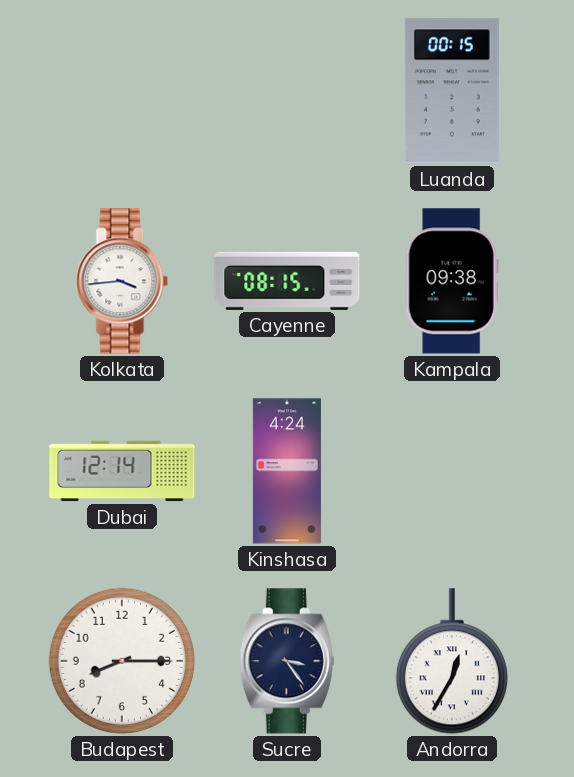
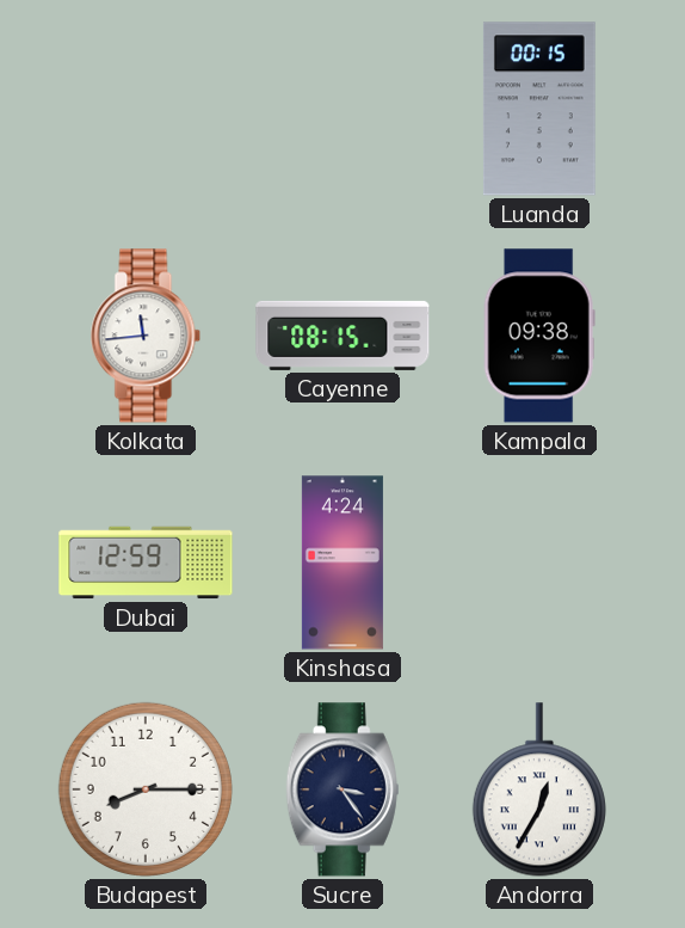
Kolkata: 3:44 -> 11:44 (146, 336)
Dubai: 12:14 -> 12:59 (146, 563)
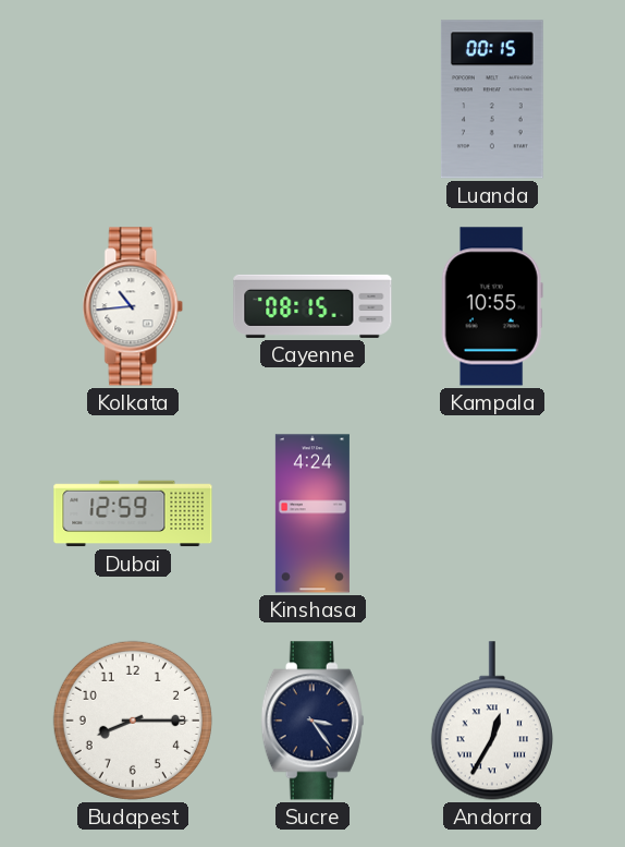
Kolkata: 11:44 -> 10:44 (133, 306)
Kampala: 09:38 -> 10:55 (492, 306)
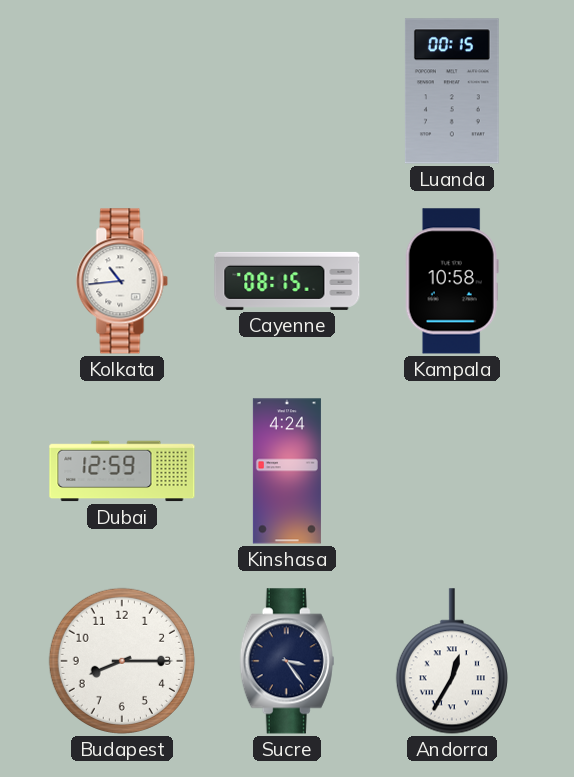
Kampala: 10:55 -> 10:58 (452, 281)
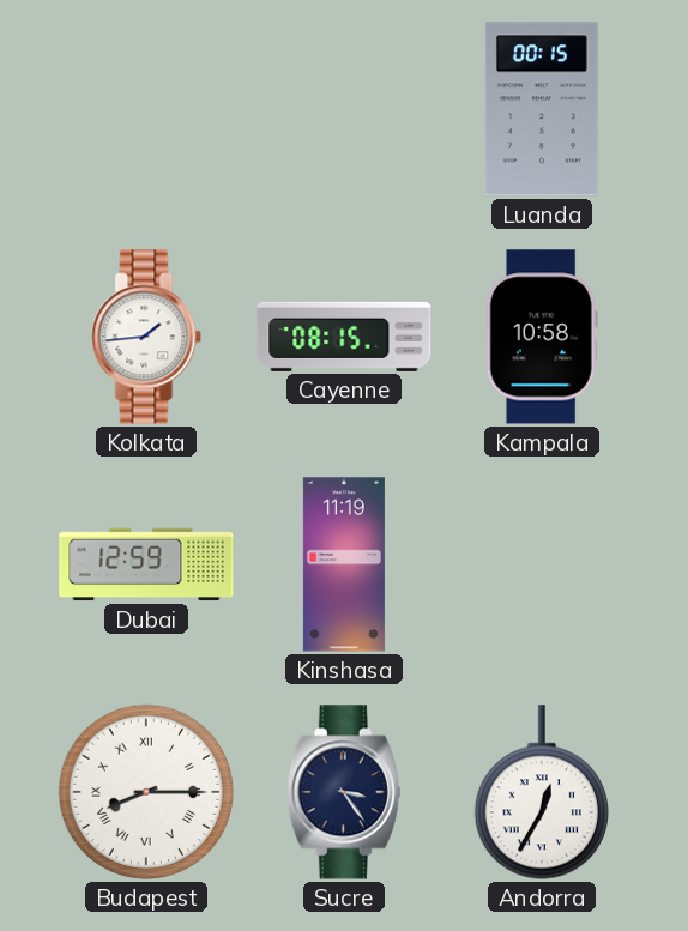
Kolkata: 10:44 -> 1:44 (146, 337)
Kinshasa: 4:24 -> 11:19 (344, 564)
Budapest numerals: Arabic -> Roman (146, 792)
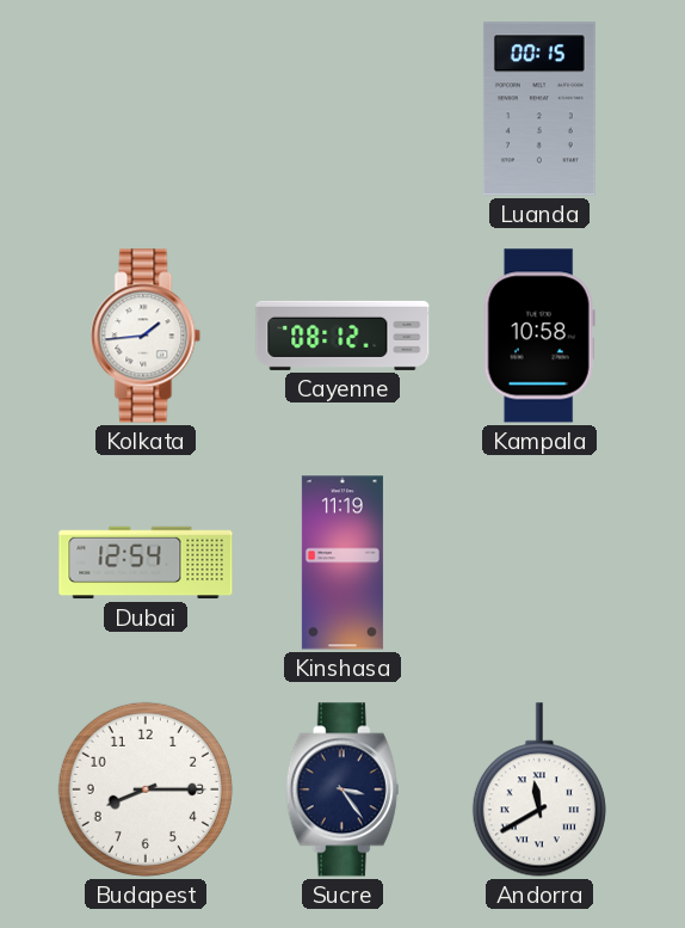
Cayenne: 08:15 -> 08:12 (342, 336)
Dubai: 12:59 -> 12:54 (146, 563)
Budapest numerals: Roman -> Arabic (146, 789)
Andorra: 12:35 -> 11:40 (539, 789)
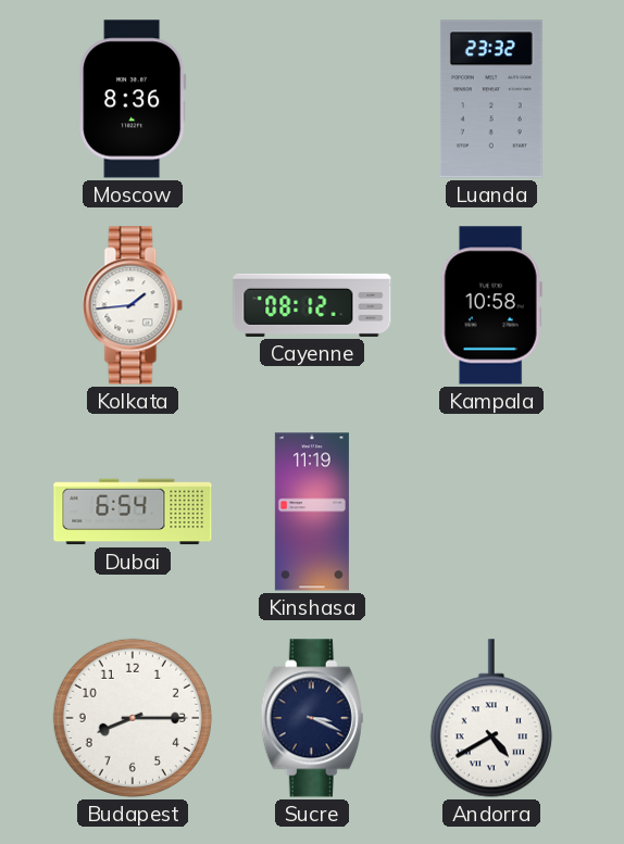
Moscow: none -> 8:36 (133, 99)
Luanda: 00:15 -> 23:32 (491, 99)
Dubai: 12:54 -> 6:54 (133, 512)
Sucre: 3:24 -> 3:19 (312, 718)
Andorra: 11:40 -> 4:40 (491, 718)
